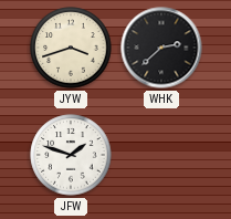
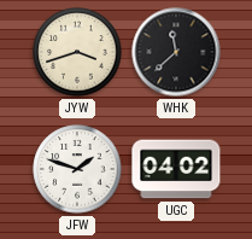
WHK: 2:38 -> 11:38 (176, 52)
UGC: none -> 04:02 (176, 169)
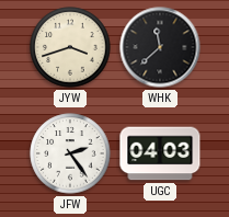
JFW: 1:48 -> 2:24 (70, 153)
UGC: 04:02 -> 04:03 (160, 153)
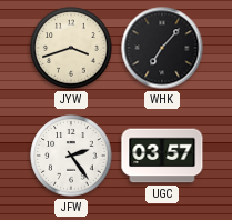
WHK: 11:38 -> 7:07 (162, 48)
UGC: 04:03 -> 03:57 (162, 156)
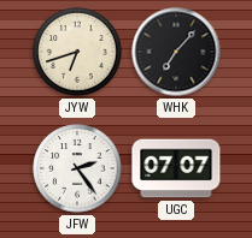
JYW: 3:42 -> 6:42 (77, 52)
UGC: 03:57 -> 07:07 (176, 168)
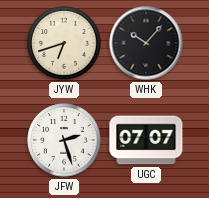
WHK: 7:07 -> 10:07 (146, 43)
JFW: 2:24 -> 2:27 (64, 140)
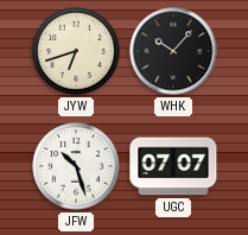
JFW: 2:27 -> 10:27 (76, 166)
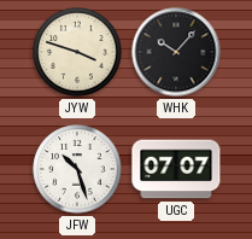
JYW: 6:42 -> 3:48 (77, 52)
